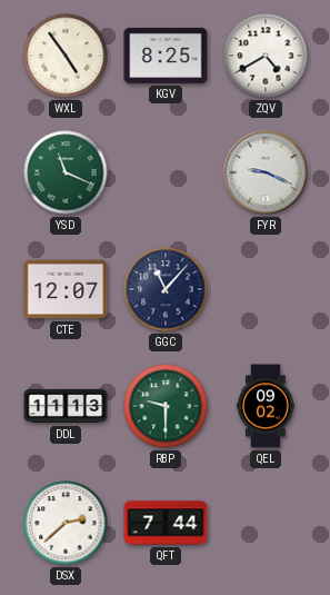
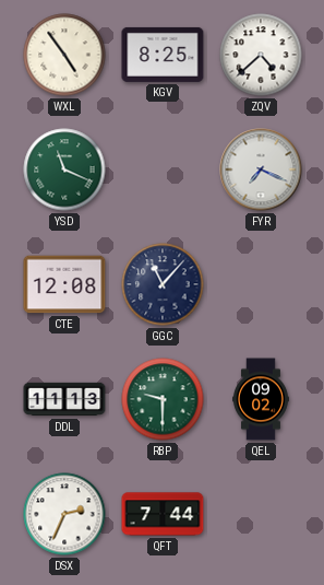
ZQV: 4:40 -> 4:38 (261, 55)
FYR: 9:19 -> 7:19 (261, 169)
CTE: 12:07 -> 12:08 (64, 284)
DSX: 2:38 -> 2:34 (64, 514)
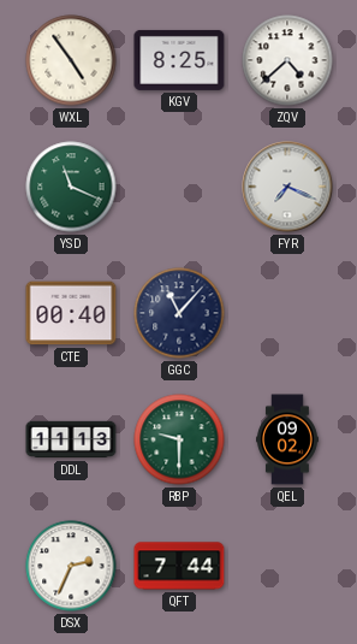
CTE: 12:08 -> 00:40 (71, 313)
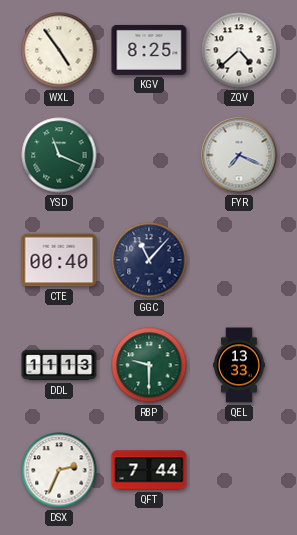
QEL: 09:02 -> 13:33 (240, 365)
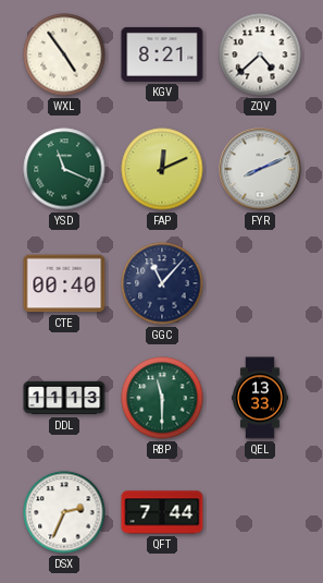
KGV: 8:25 -> 8:21 (162, 54)
FAP: none -> 12:11 (162, 169)
FYR: 7:19 -> 8:11 (260, 169)
RBP: 9:30 -> 11:30 (162, 398)
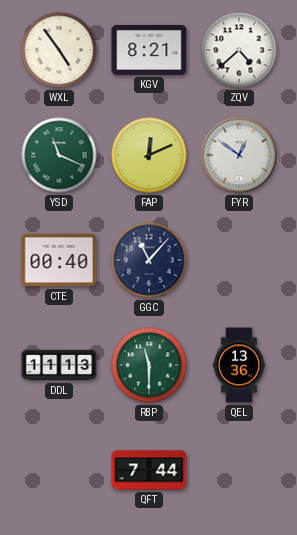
FYR: 8:11 -> 12:51 (239, 155)
QEL: 13:33 -> 13:36 (240, 365)
DSX: 2:34 -> none (64, 512)
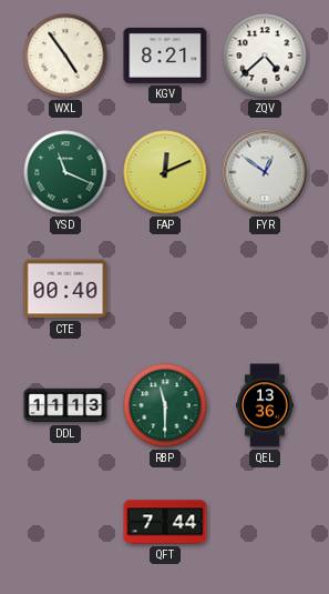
GGC: 11:07 -> none (149, 260)
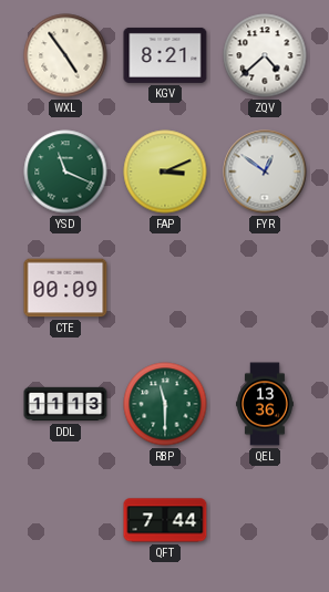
FAP: 12:11 -> 3:11 (165, 172)
CTE: 00:40 -> 00:09 (65, 288)
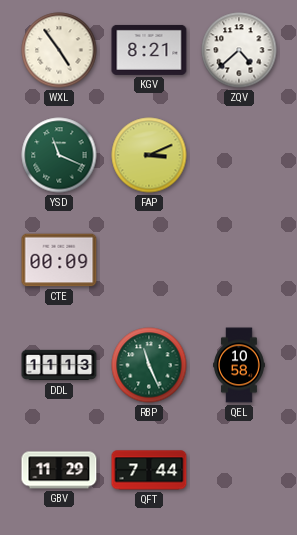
FYR: 12:51 -> none (265, 172)
RBP: 11:30 -> 11:26 (149, 365)
QEL: 13:36 -> 10:58 (240, 365)
GBV: none -> 11:29 (59, 470)
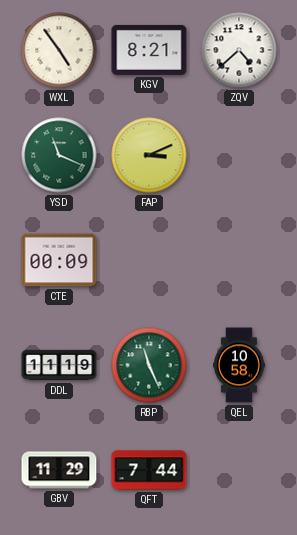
DDL: 11:13 -> 11:19 (59, 365)
